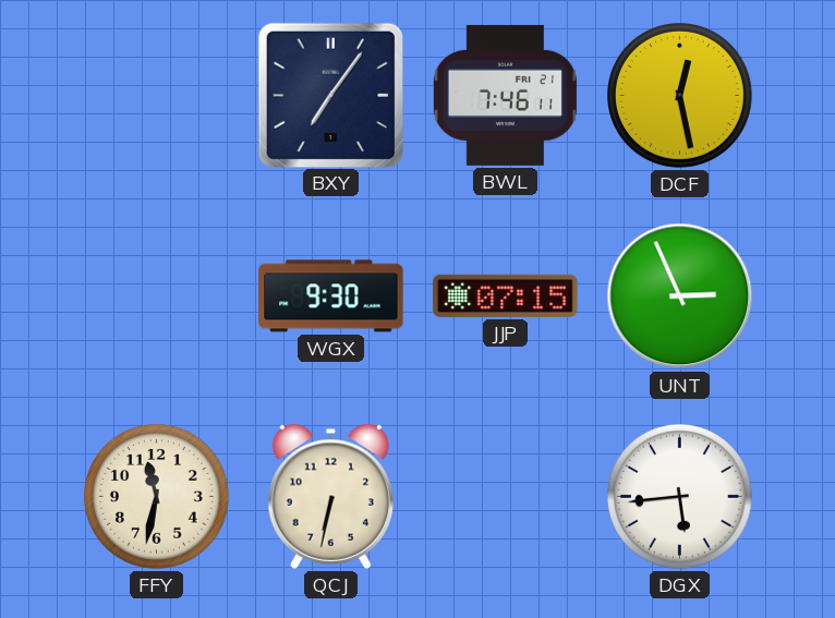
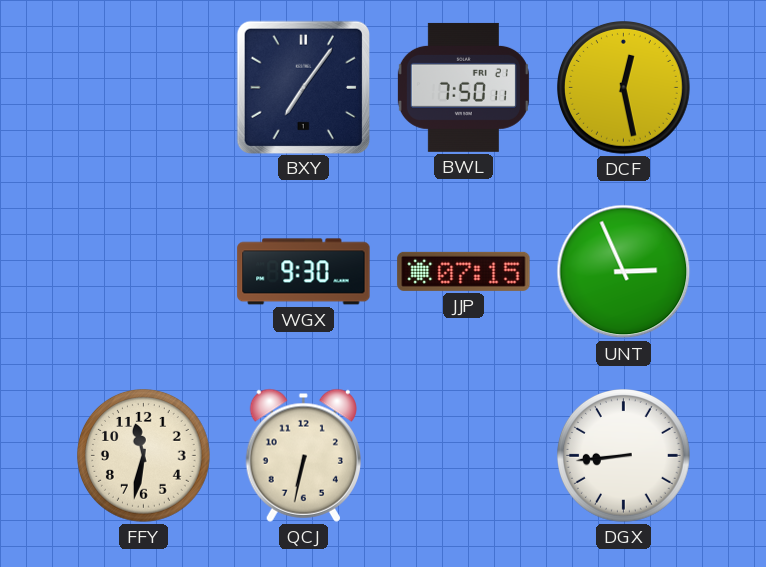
BWL: 7:46 -> 7:50 (463, 87)
DGX: 5:44 -> 8:44 (624, 456)
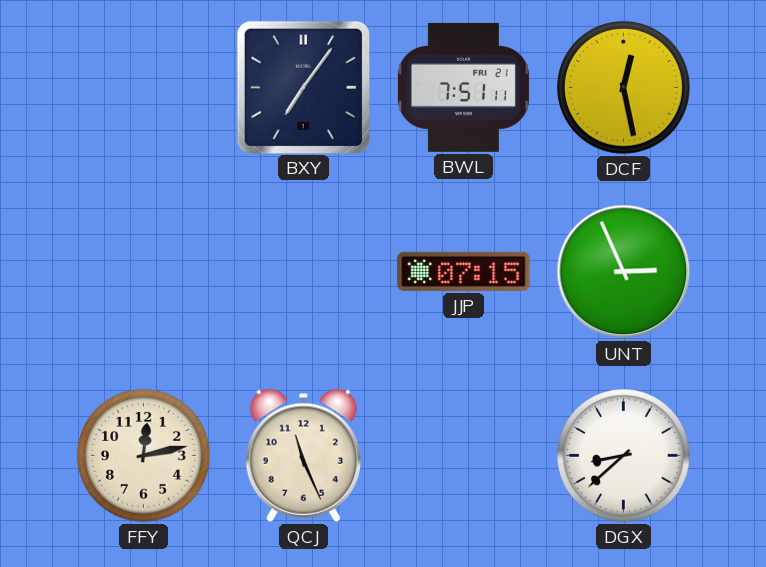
BWL: 7:50 -> 7:51 (463, 87)
WGX: 9:30 -> none (304, 272)
FFY: 11:32 -> 12:13 (144, 456)
QCJ: 6:32 -> 11:26 (303, 455)
DGX: 8:44 -> 8:38 (624, 456)
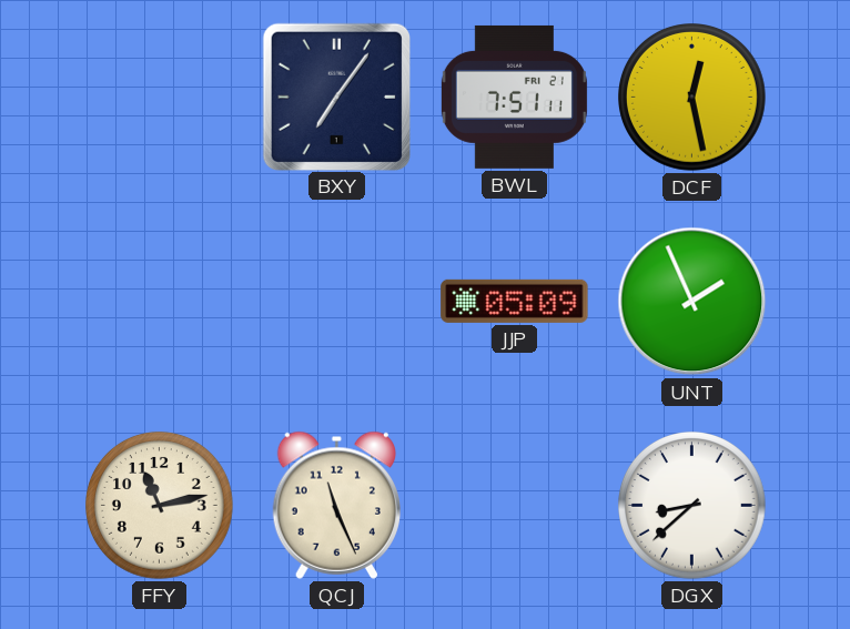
JJP: 07:15 -> 05:09 (515, 301)
UNT: 2:56 -> 1:56 (692, 302)
FFY: 12:13 -> 11:13 (160, 506)
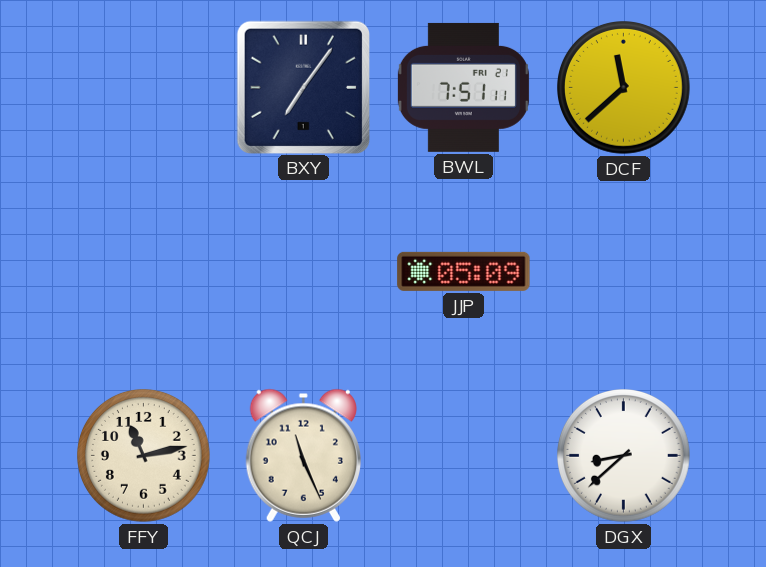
DCF: 12:28 -> 11:38 (624, 88)
UNT: 1:56 -> none (692, 302)
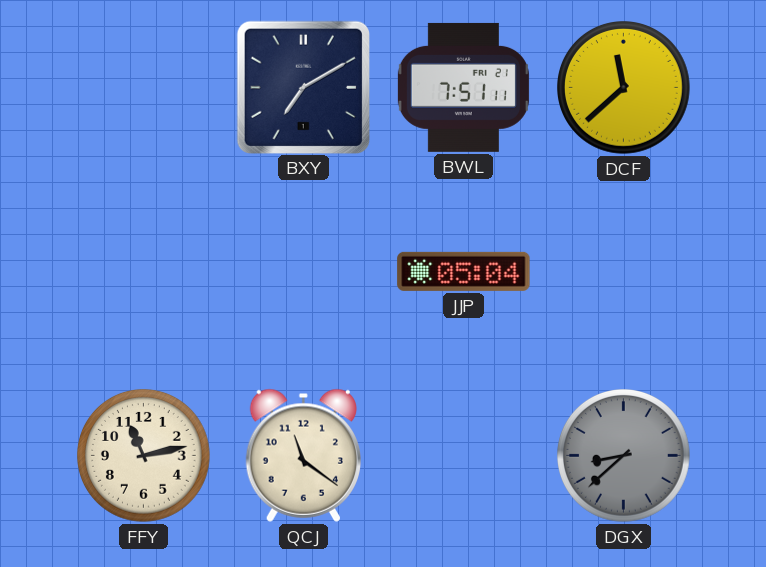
BXY: 7:06 -> 7:10 (303, 87)
JJP: 05:09 -> 05:04 (464, 271)
QCJ: 11:26 -> 11:21 (303, 455)
DGX dial: white -> grey (624, 456)
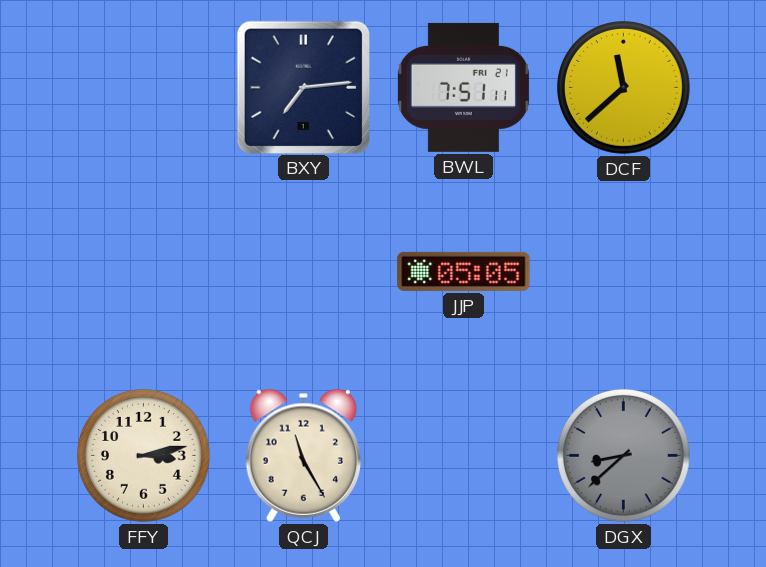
BXY: 7:10 -> 7:14 (303, 87)
JJP: 05:04 -> 05:05 (464, 271)
FFY: 11:13 -> 3:13 (144, 456)
QCJ: 11:21 -> 11:25 (303, 455)
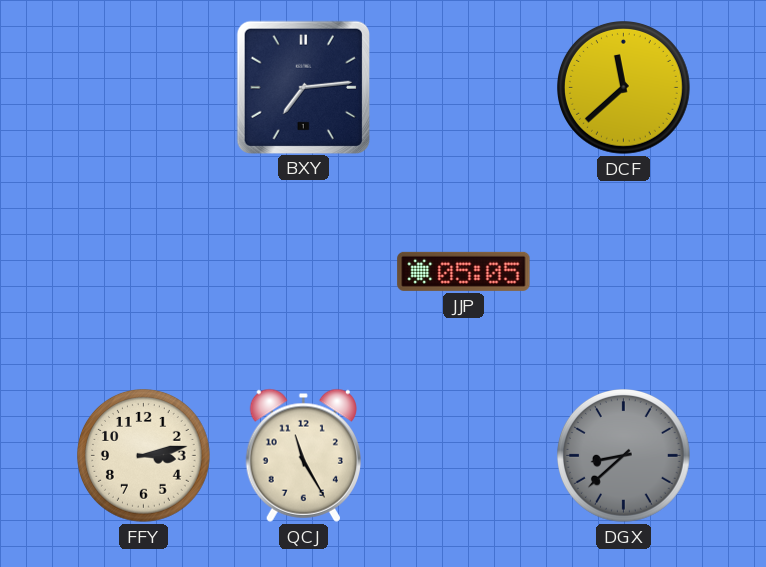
BWL: 7:51 -> none (463, 87)
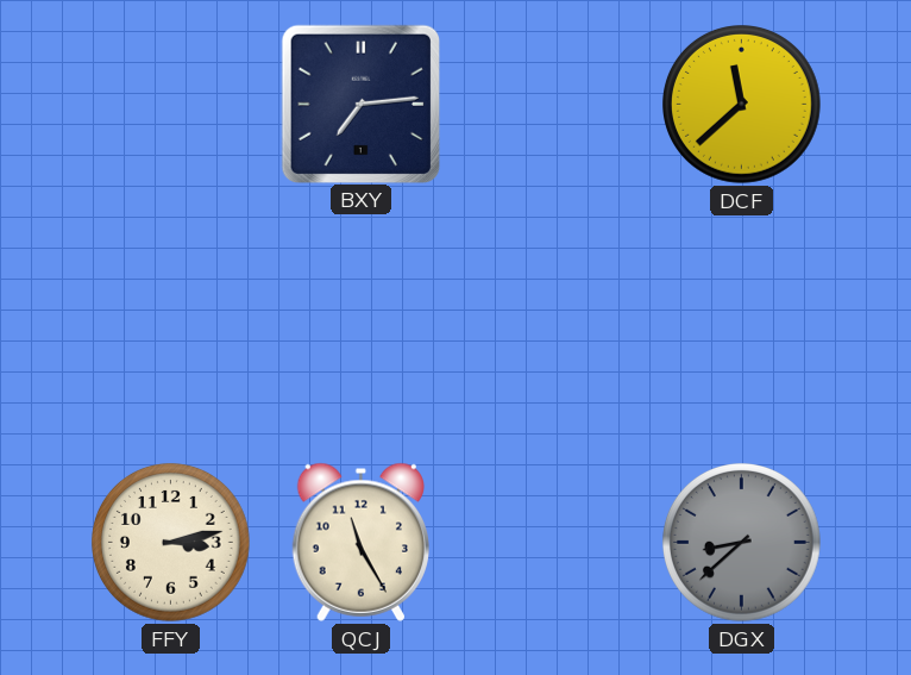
JJP: 05:05 -> none (464, 271)
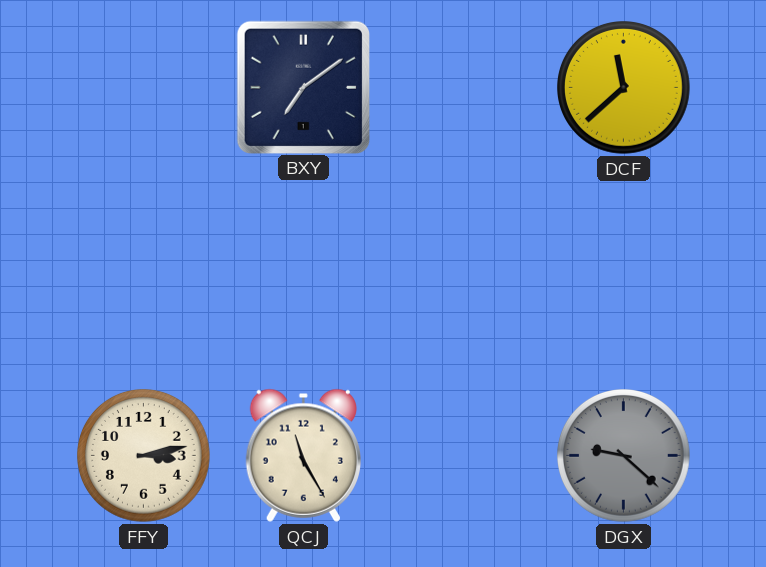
BXY: 7:14 -> 7:09 (303, 87)
DGX: 8:38 -> 9:22 (624, 456)
